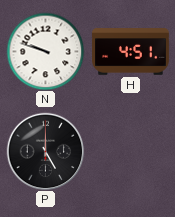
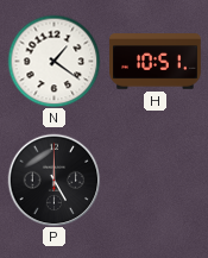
N: 9:48 -> 1:21 (53, 61)
H: 4:51 -> 10:51 (156, 62)
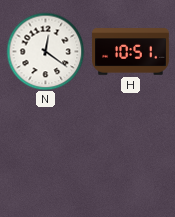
N: 1:21 -> 12:21 (45, 51)
P: 5:00 -> none (53, 180)
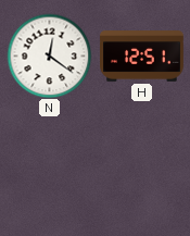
H: 10:51 -> 12:51 (142, 57)
